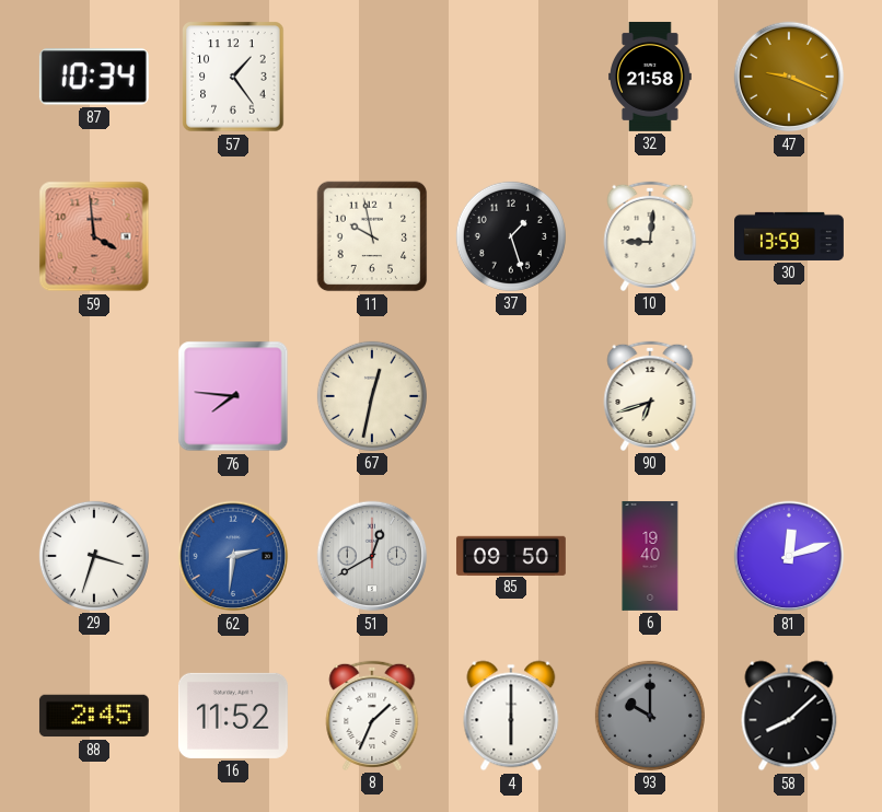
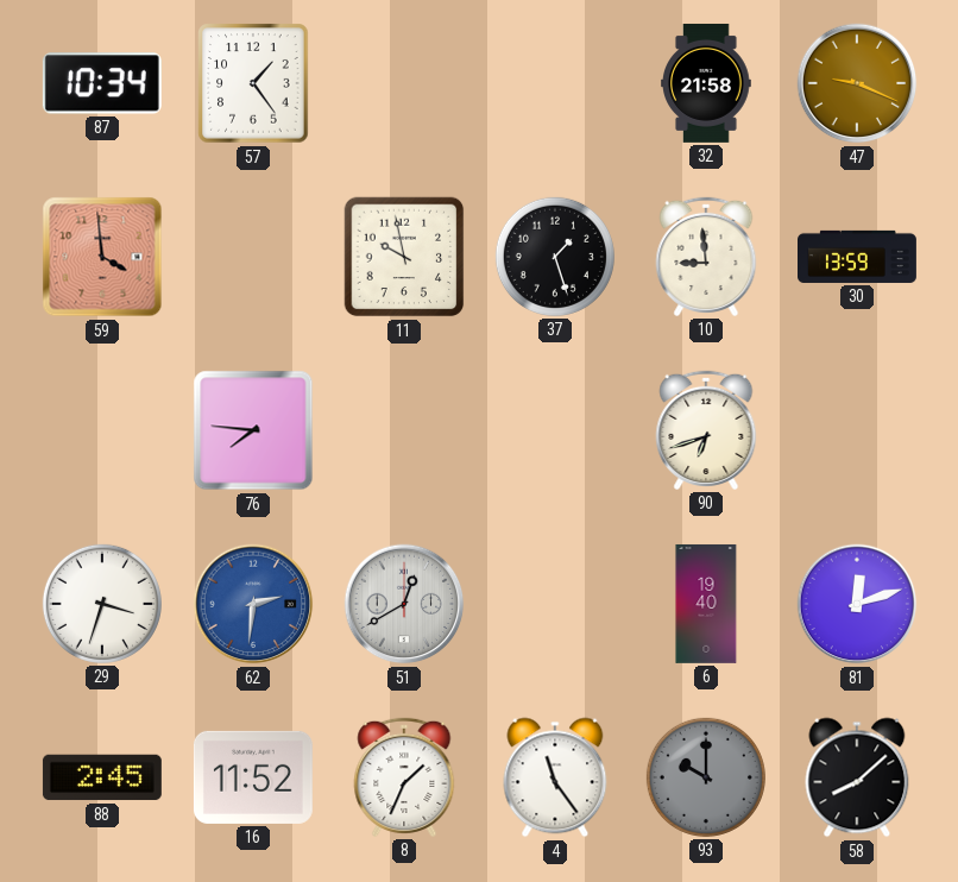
10: 9:01 -> 8:59 (706, 257)
67: 12:32 -> none (372, 396)
85: 09:50 -> none (511, 555)
4: 6:00 -> 11:24 (555, 777)
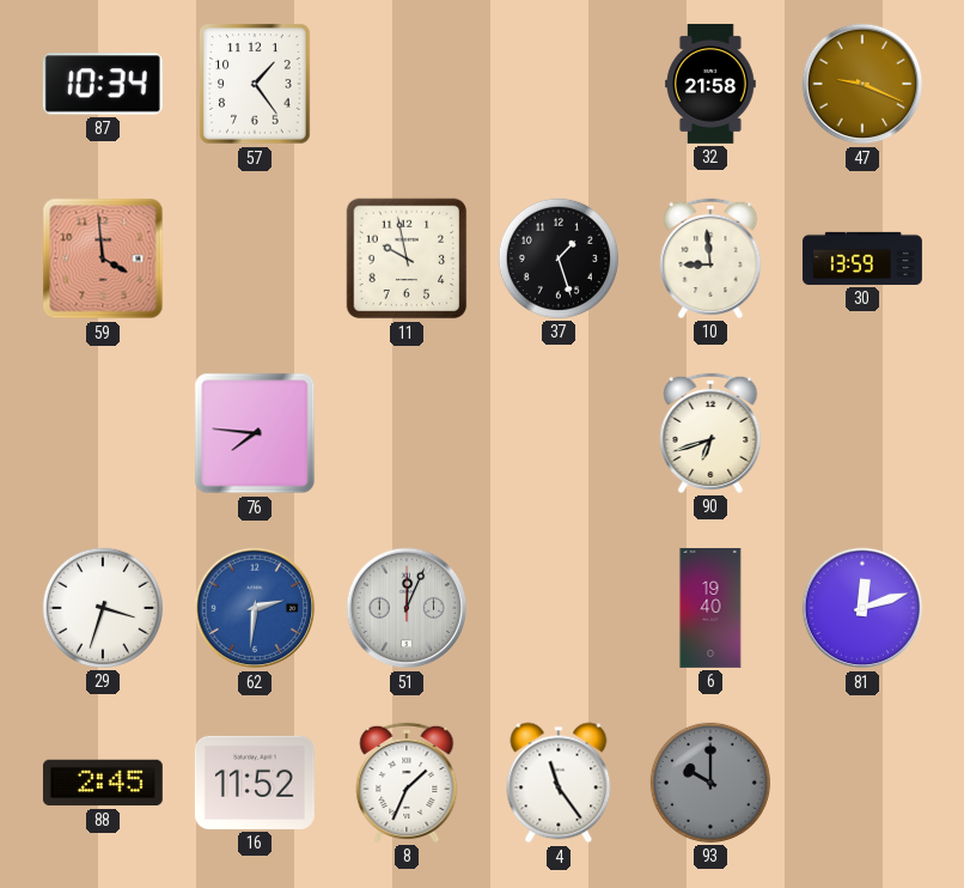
51: 12:40 -> 12:04 (407, 608)
58: 8:08 -> none (857, 777)
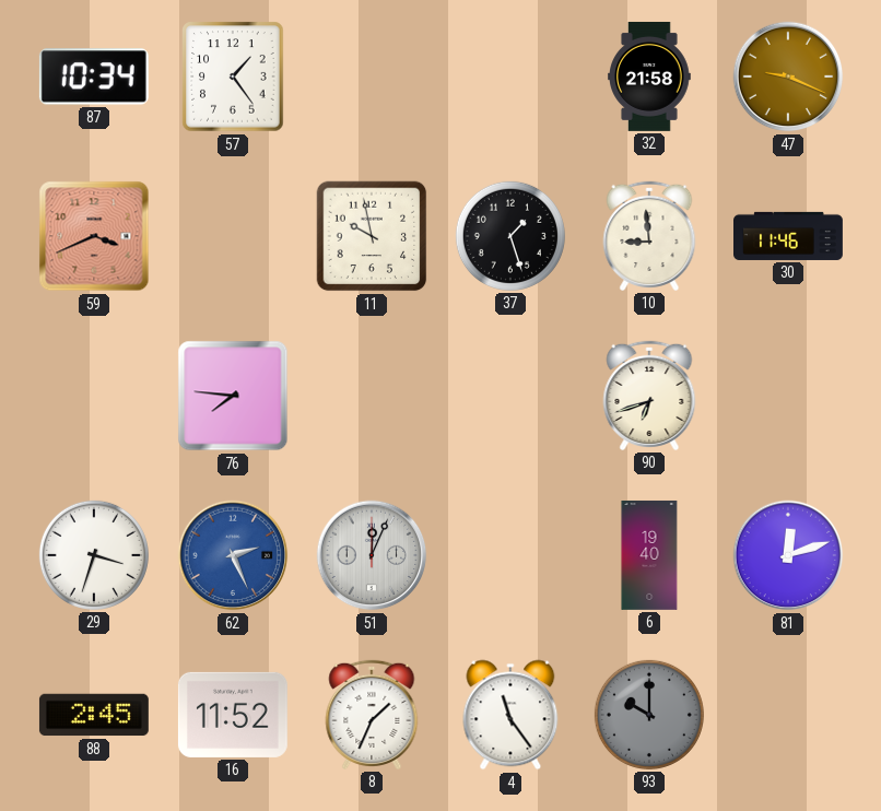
59: 3:59 -> 3:41 (94, 236)
30: 13:59 -> 11:46 (789, 236)
62: 2:31 -> 2:26 (233, 555)
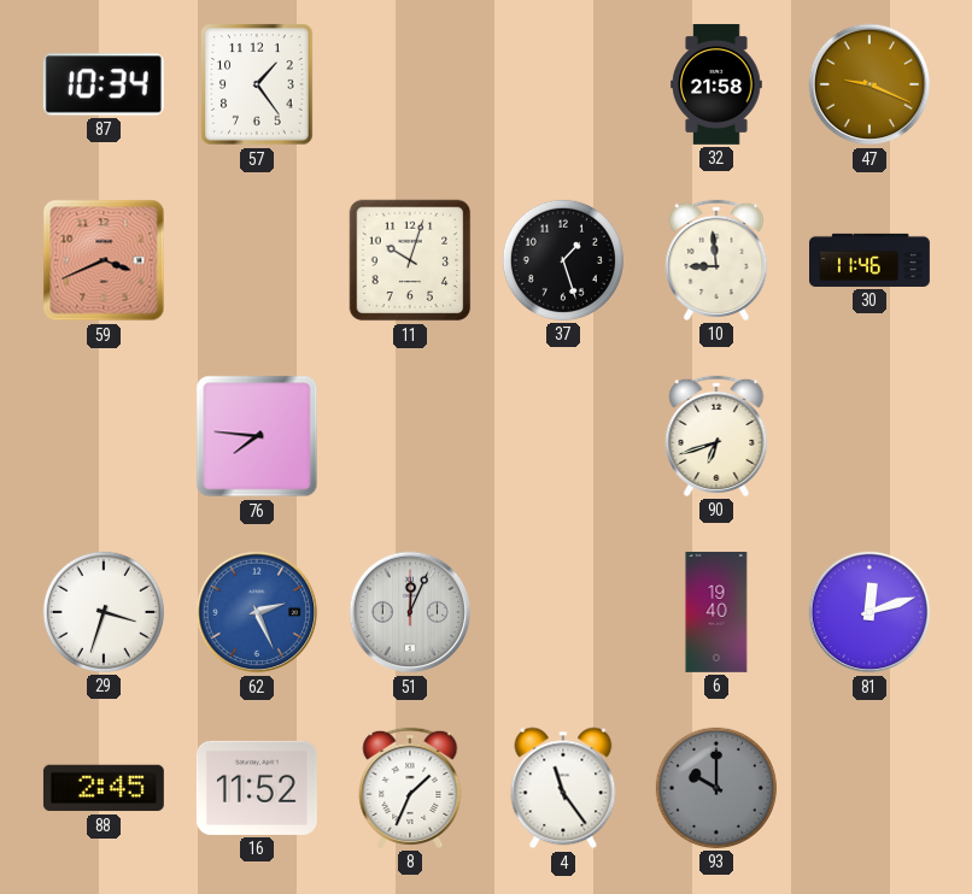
11: 9:58 -> 10:03 (410, 260)
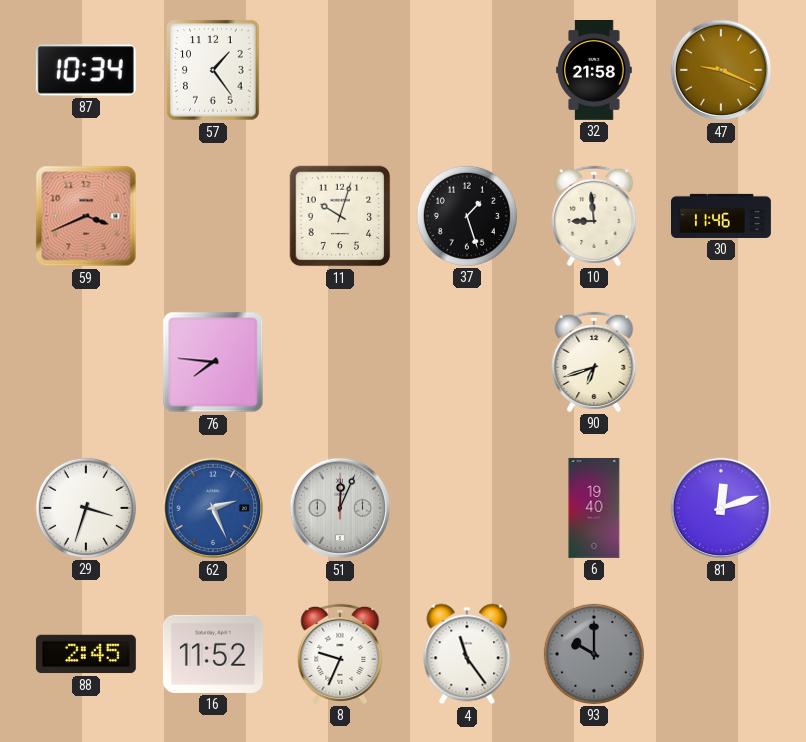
8: 1:34 -> 9:34 (340, 654)
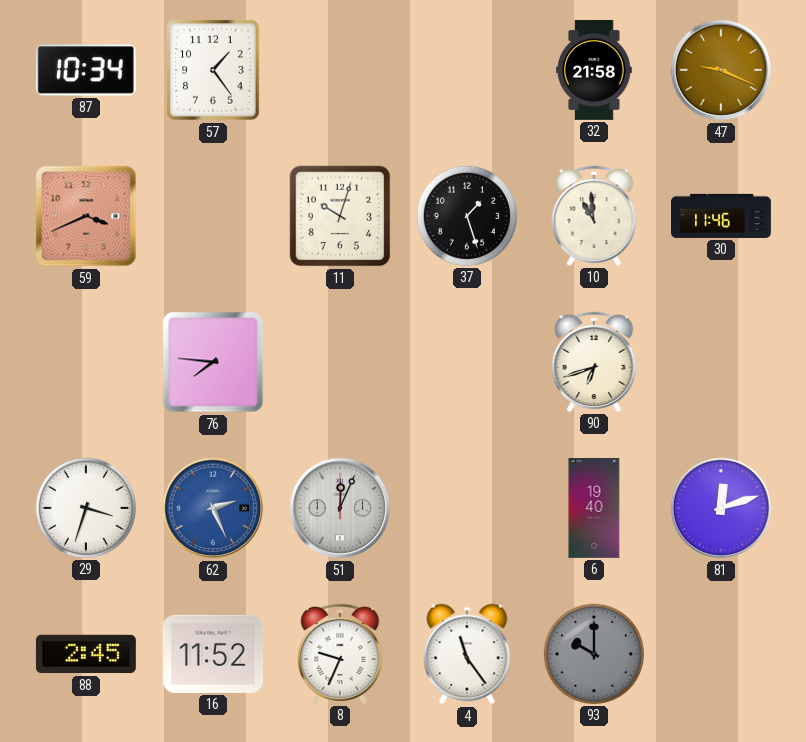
10: 8:59 -> 10:59 (594, 216)
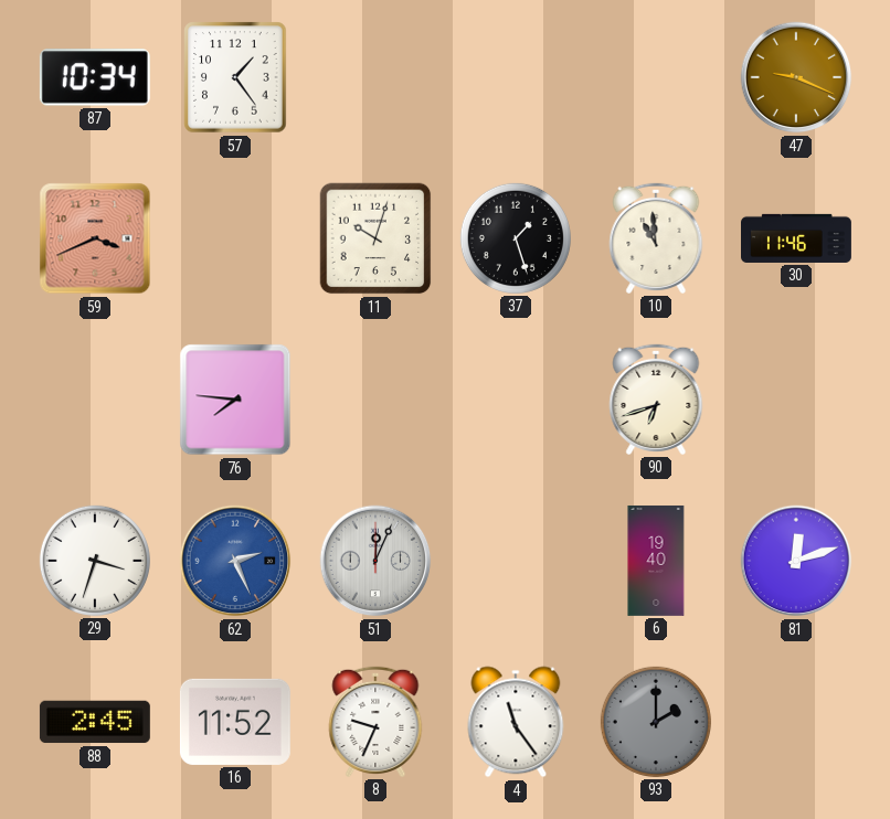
32: 21:58 -> none (595, 70)
93: 10:00 -> 2:00 (656, 722)
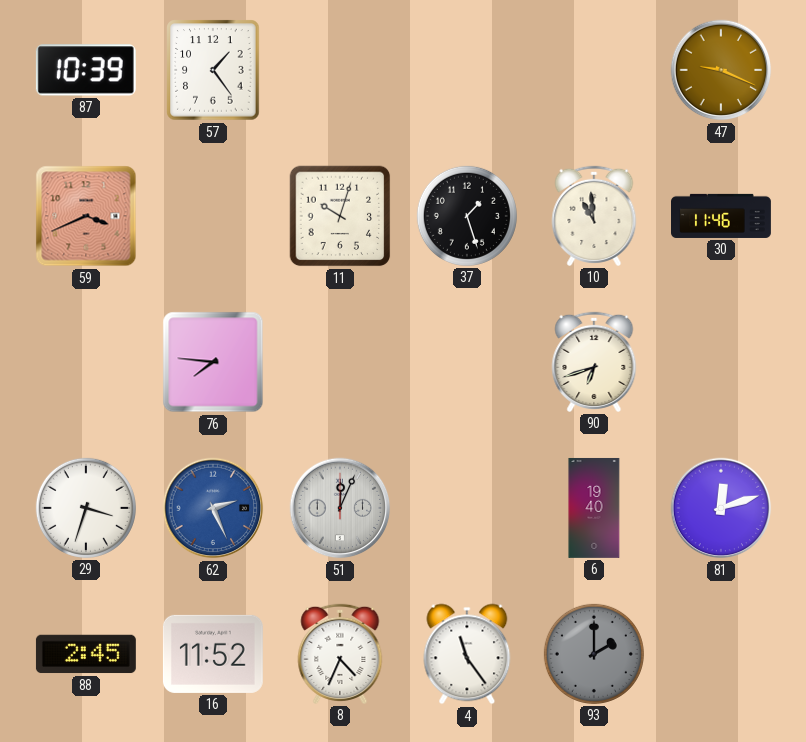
87: 10:34 -> 10:39 (86, 70)
8: 9:34 -> 4:34 (340, 654)
